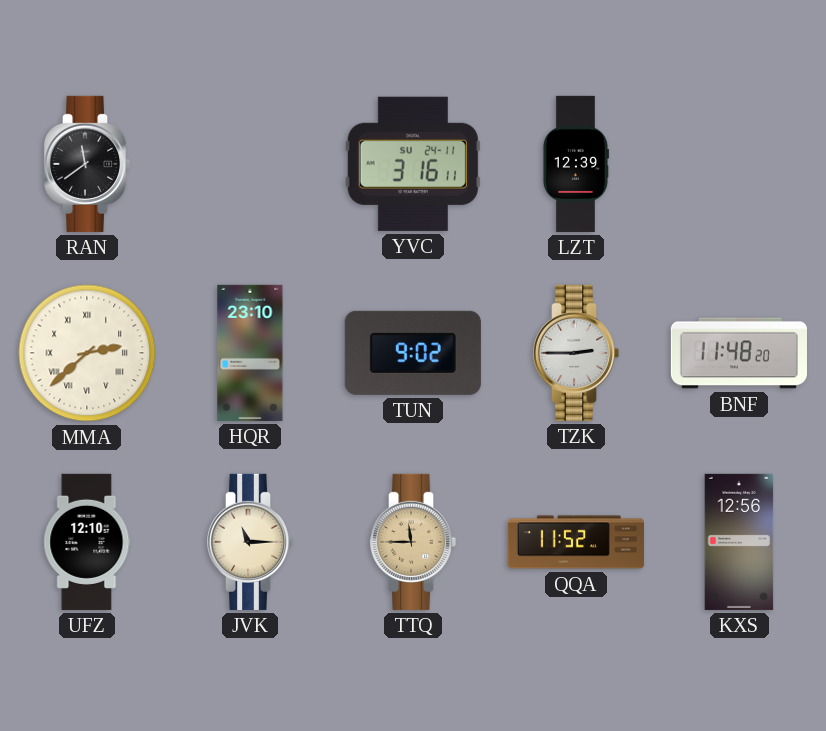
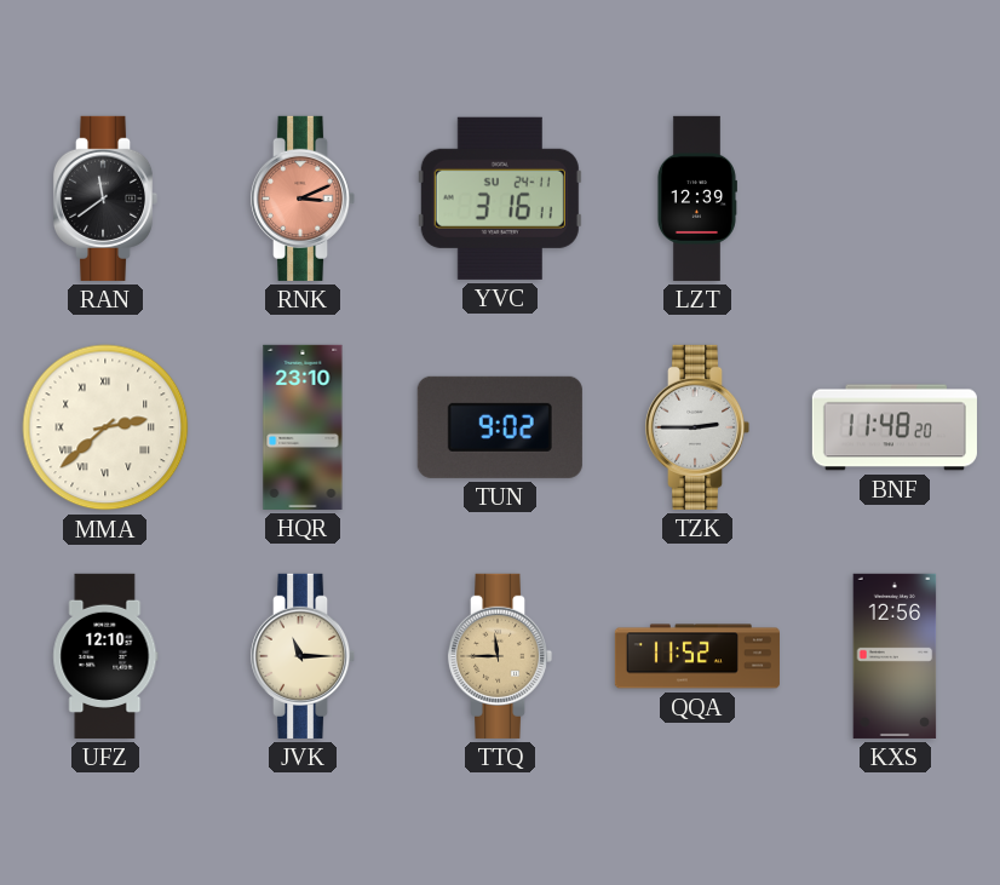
RNK: none -> 3:11 (303, 199)
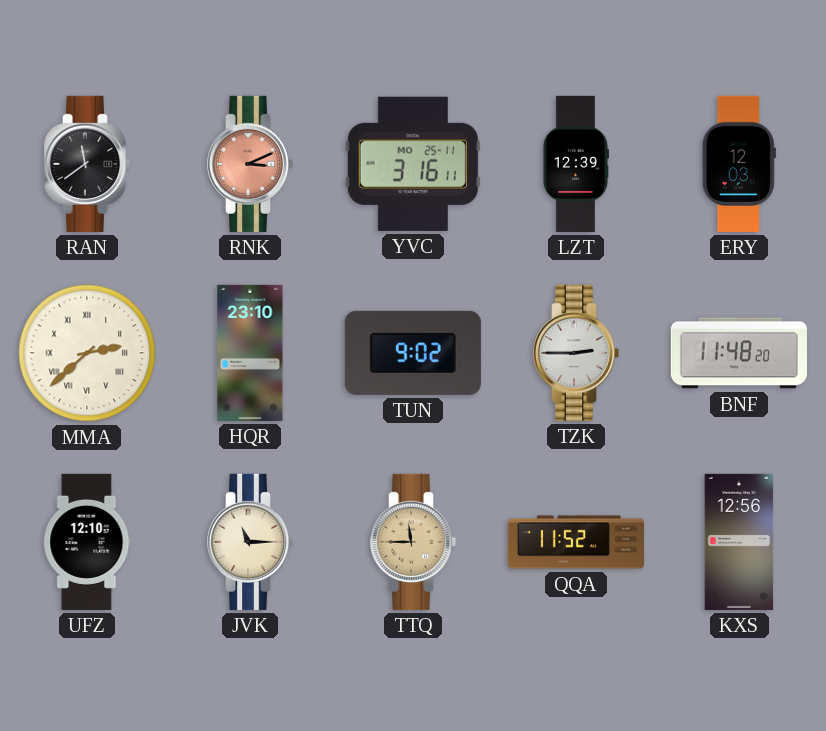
YVC date: SU 24-11 -> MO 25-11 (413, 164)
ERY: none -> 12:03 (739, 164)
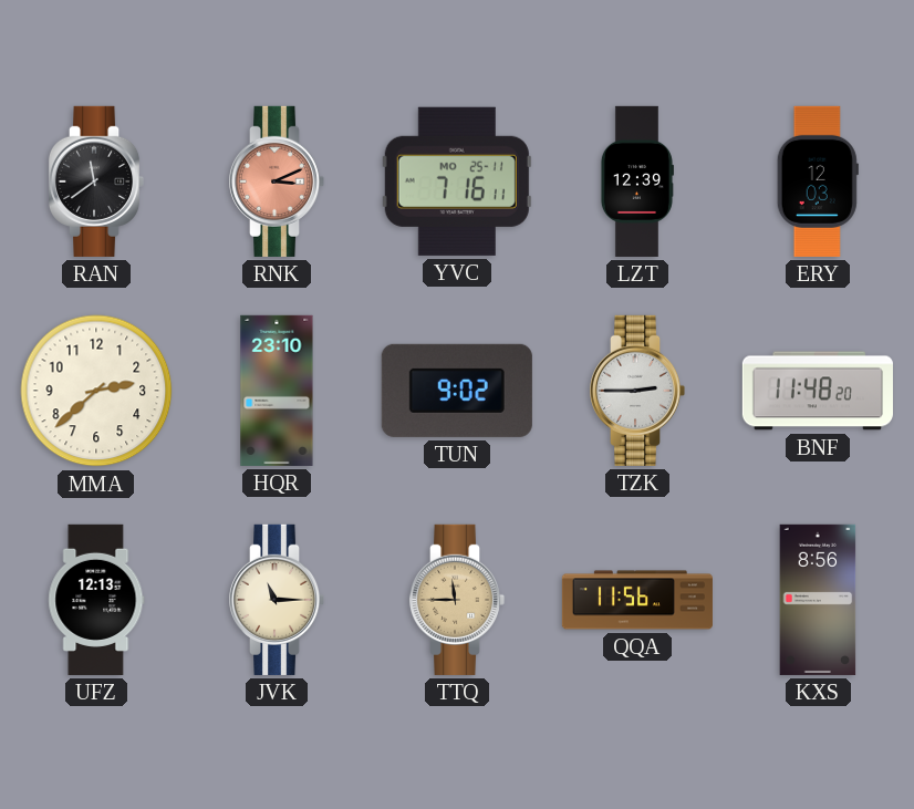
YVC: 3:16 -> 7:16 (457, 181)
MMA numerals: Roman -> Arabic (96, 391)
UFZ: 12:10 -> 12:13 (96, 600)
QQA: 11:52 -> 11:56 (637, 600)
KXS: 12:56 -> 8:56 (818, 600)
